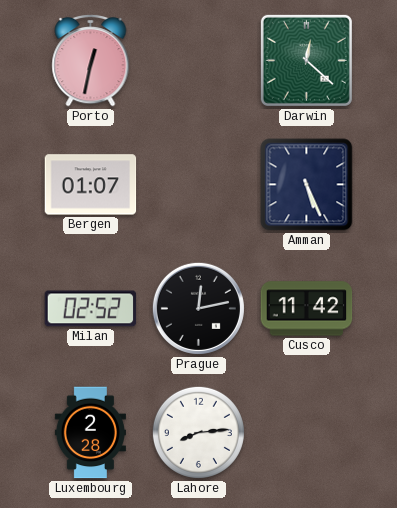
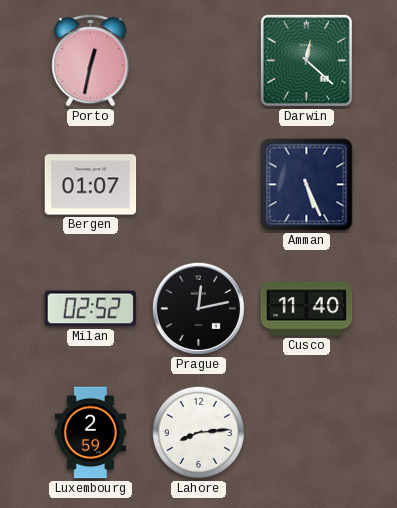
Cusco: 11:42 -> 11:40 (307, 309)
Luxembourg: 2:28 -> 2:59 (90, 433)
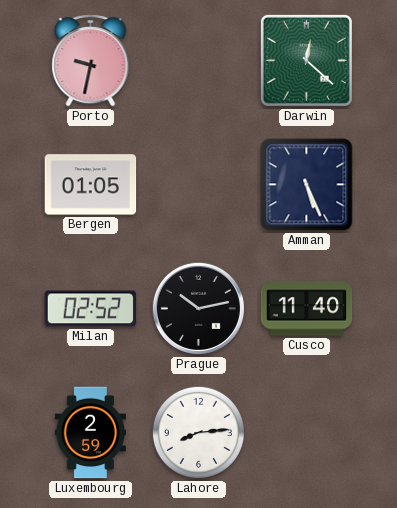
Porto: 12:32 -> 9:32 (91, 60)
Bergen: 01:07 -> 01:05 (91, 185)
Prague: 12:13 -> 10:13 (198, 308)
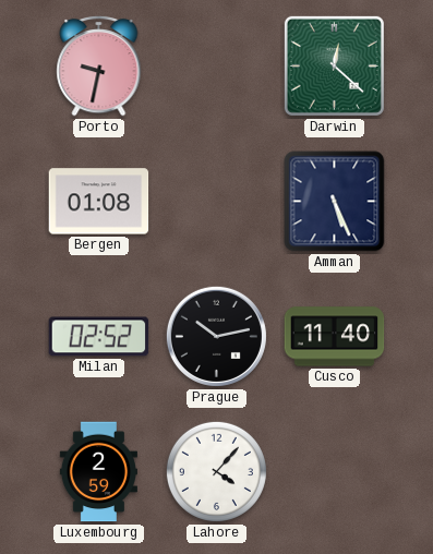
Bergen: 01:05 -> 01:08 (99, 202)
Lahore: 8:14 -> 4:07 (216, 471)
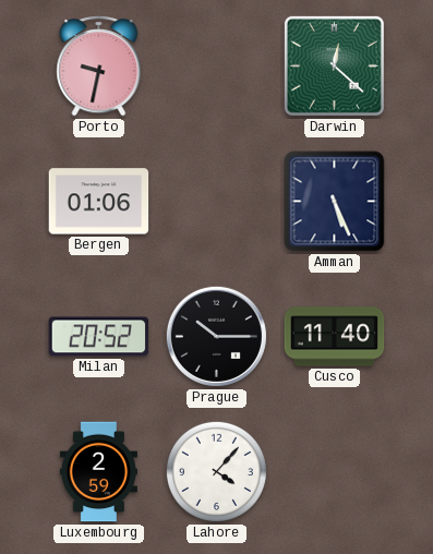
Bergen: 01:08 -> 01:06 (99, 202)
Milan: 02:52 -> 20:52 (99, 337)
Prague: 10:13 -> 10:15 (216, 336)
